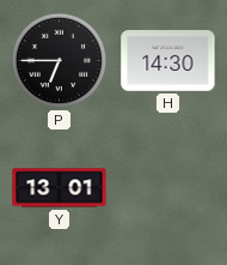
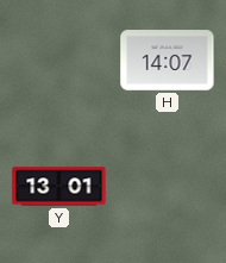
P: 6:45 -> none (60, 61)
H: 14:30 -> 14:07 (168, 61)
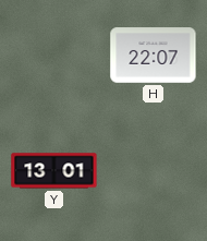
H: 14:07 -> 22:07 (154, 56)
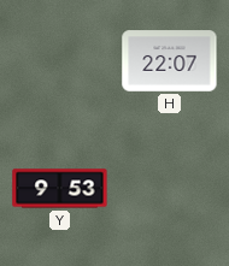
Y: 13:01 -> 9:53 (60, 189)
